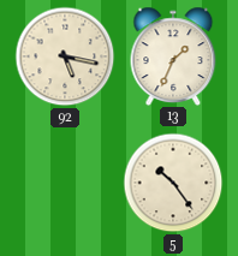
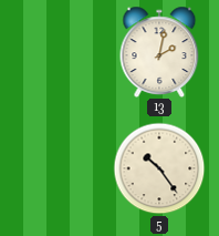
92: 5:17 -> none (65, 56)
13: 1:34 -> 2:02 (159, 51)
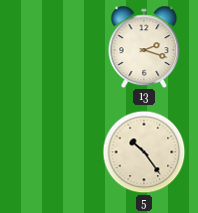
13: 2:02 -> 2:18 (144, 46)
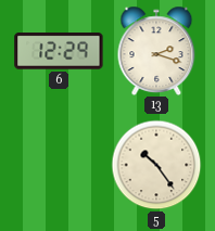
6: none -> 12:29 (59, 52)
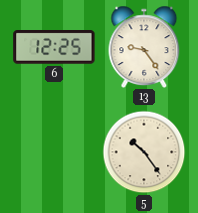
6: 12:29 -> 12:25 (54, 48)
13: 2:18 -> 9:24 (144, 46)
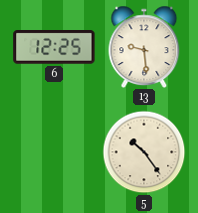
13: 9:24 -> 9:29 (144, 46)
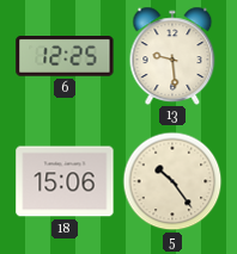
18: none -> 15:06 (65, 181)
